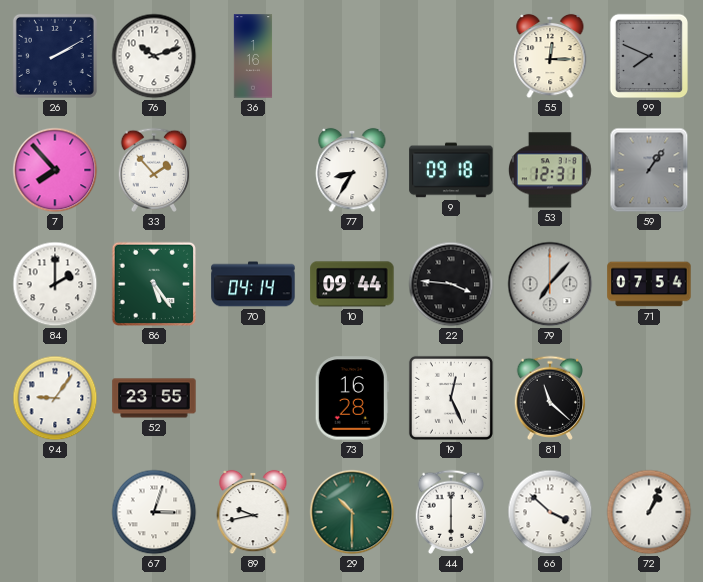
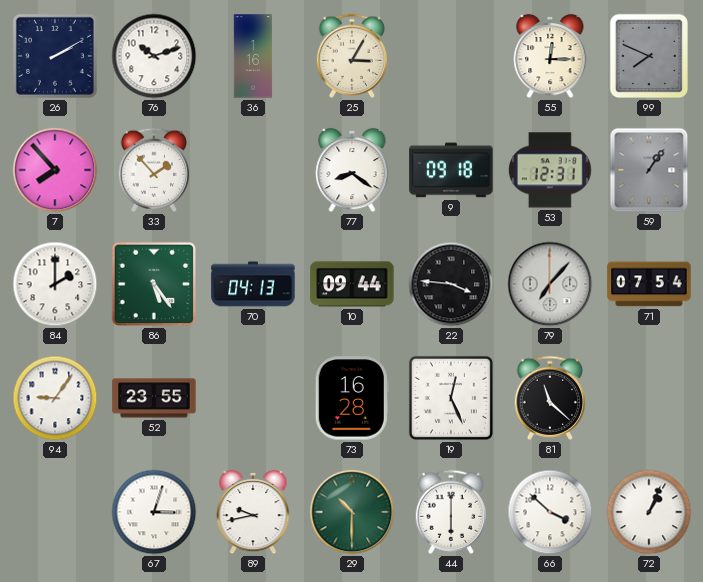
25: none -> 3:05 (352, 56)
77: 8:35 -> 8:21 (352, 170)
70: 04:14 -> 04:13 (253, 284)
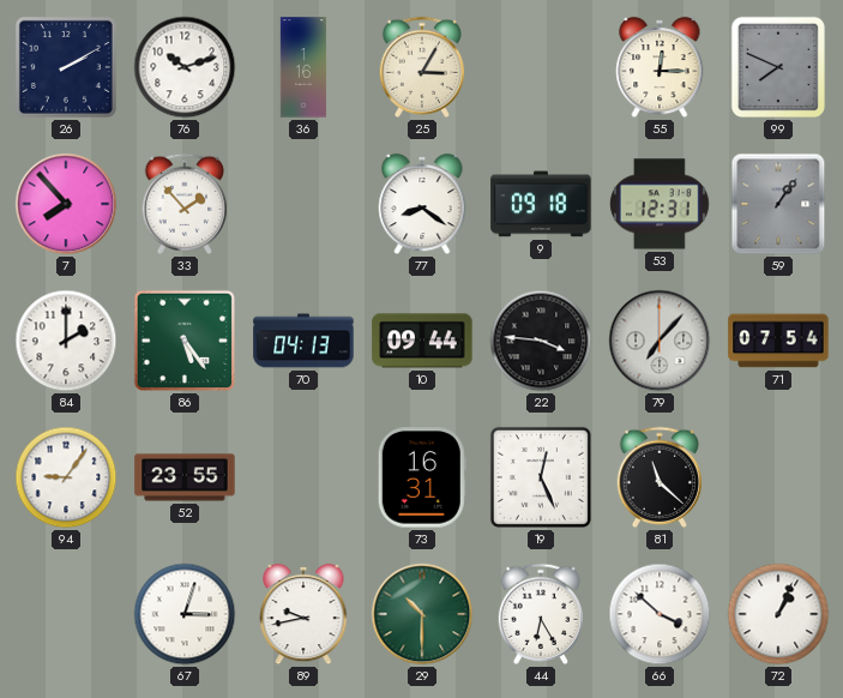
73: 16:28 -> 16:31 (422, 477)
44: 6:00 -> 6:25 (541, 614)
